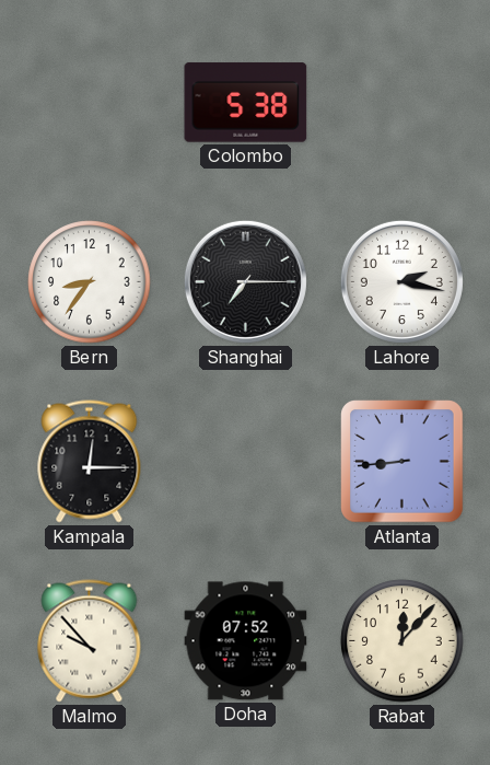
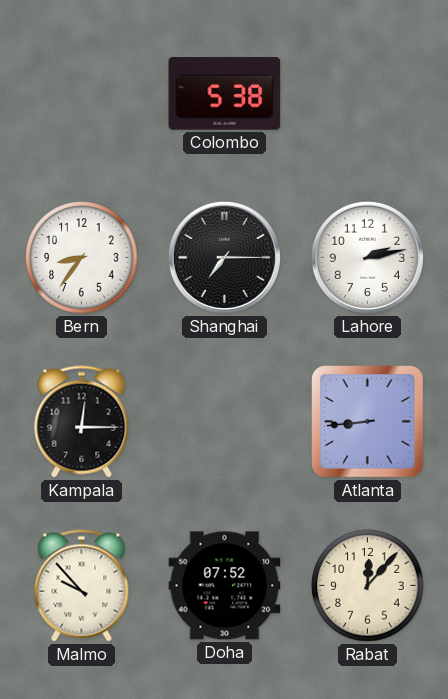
Lahore: 2:17 -> 2:13 (367, 257)
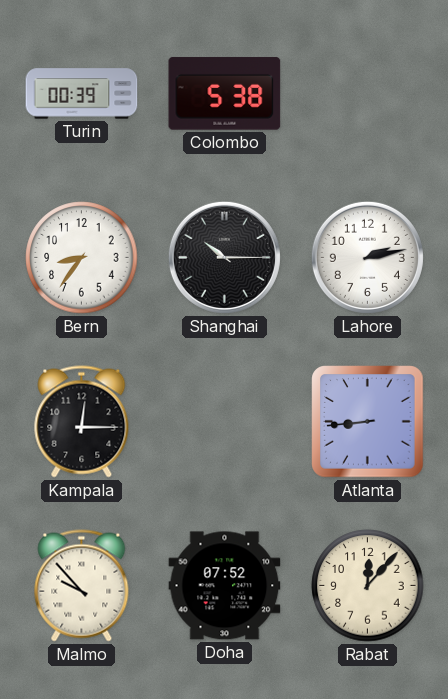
Turin: none -> 00:39 (82, 94)
Shanghai: 7:15 -> 10:15 (224, 257)
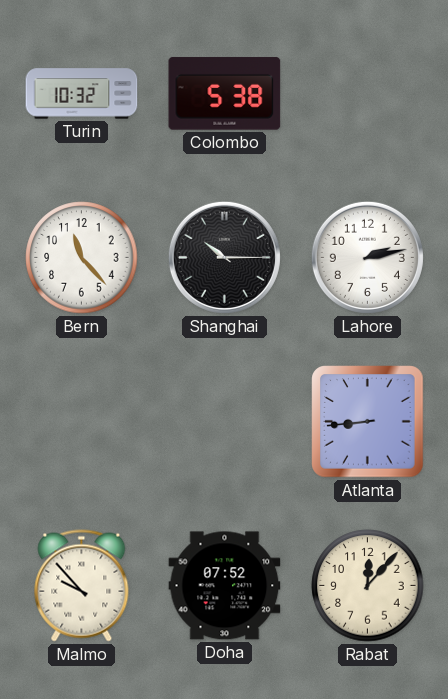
Turin: 00:39 -> 10:32 (82, 94)
Bern: 8:36 -> 11:23 (82, 258)
Kampala: 12:15 -> none (82, 422)
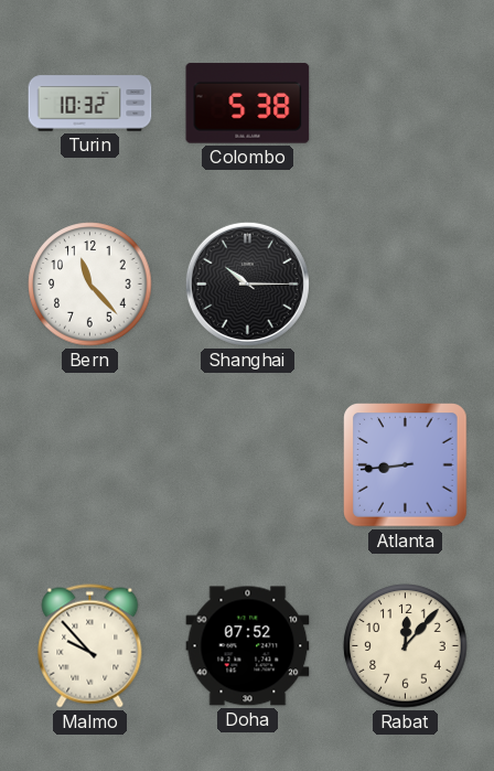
Lahore: 2:13 -> none (367, 257)
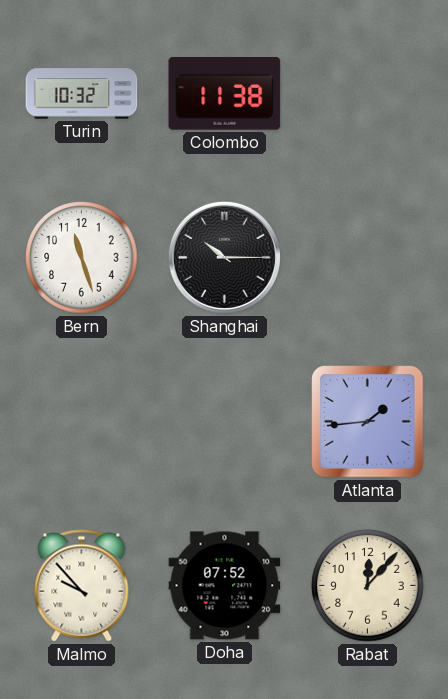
Colombo: 5:38 -> 11:38 (225, 94)
Bern: 11:23 -> 11:27 (82, 258)
Atlanta: 8:44 -> 1:44 (368, 422)
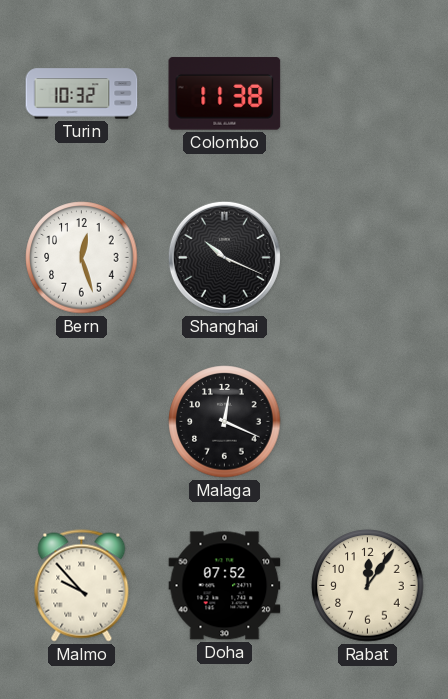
Bern: 11:27 -> 12:27 (82, 258)
Shanghai: 10:15 -> 10:19 (224, 257)
Malaga: none -> 12:19 (225, 422)
Atlanta: 1:44 -> none (368, 422)
Rabat: 12:07 -> 12:06 (368, 586)
